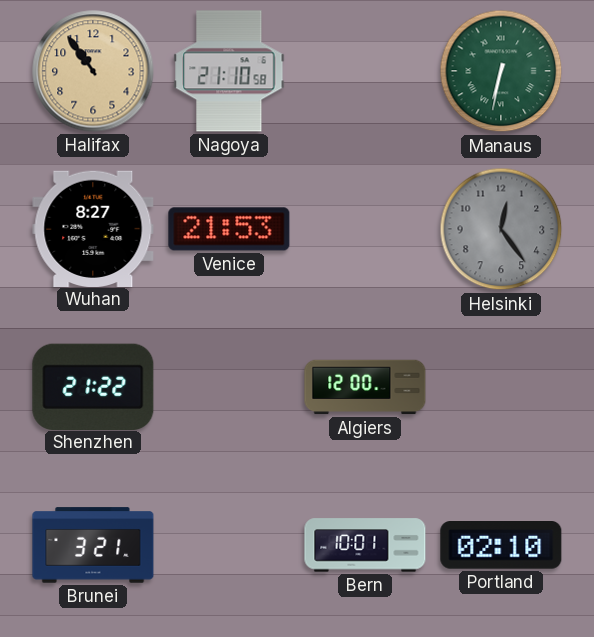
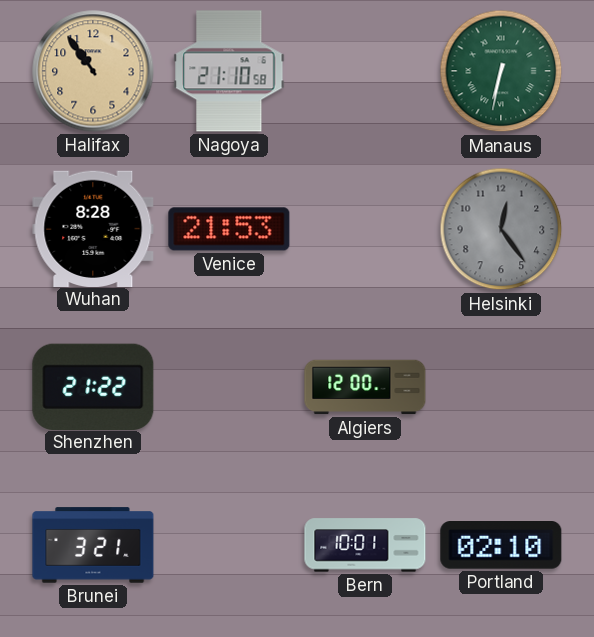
Wuhan: 8:27 -> 8:28 (93, 228)
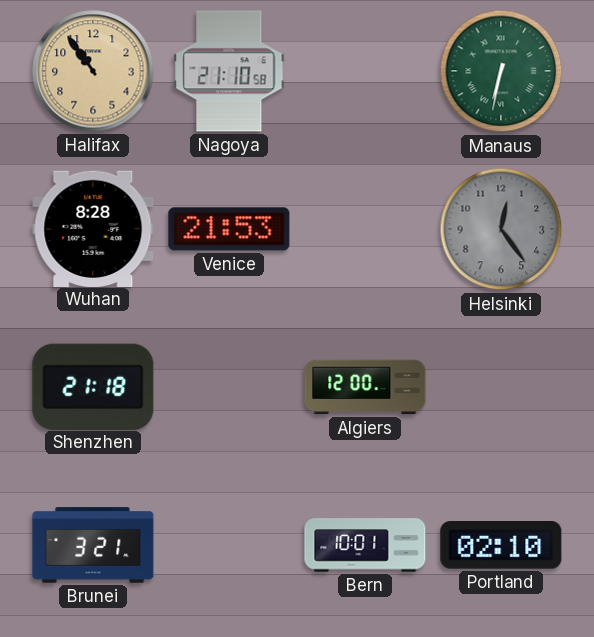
Shenzhen: 21:22 -> 21:18 (93, 386)
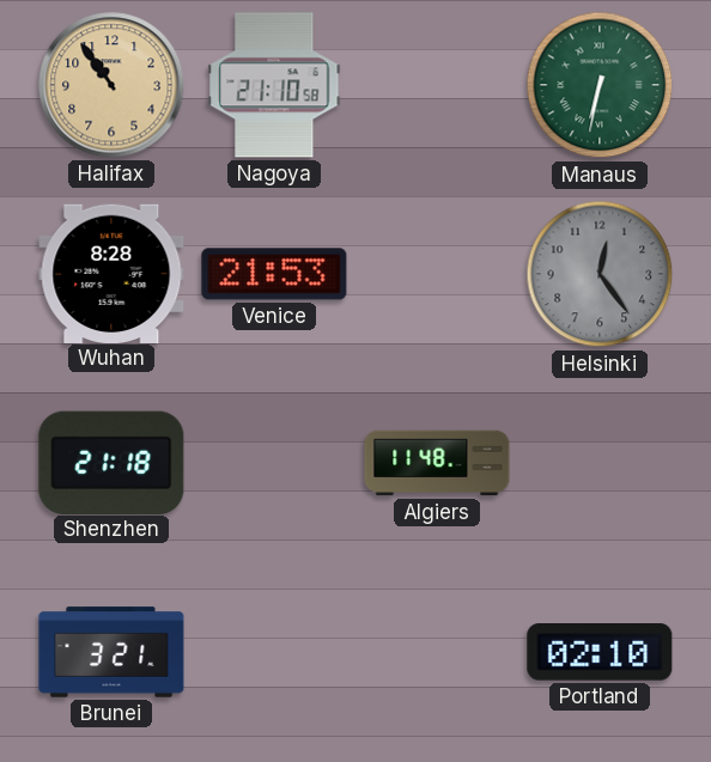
Algiers: 12:00 -> 11:48 (437, 463)
Bern: 10:01 -> none (365, 545)
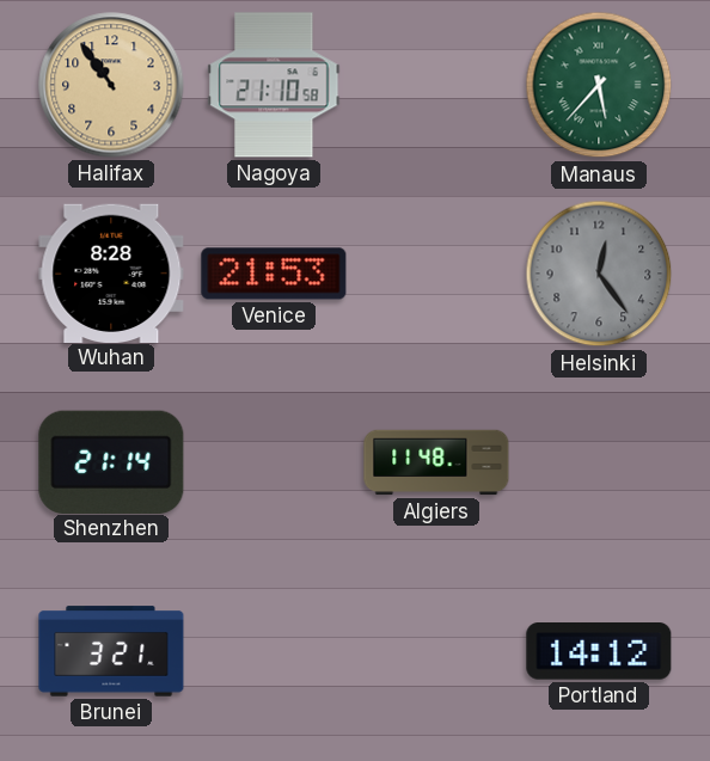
Manaus: 6:32 -> 5:37 (599, 85)
Shenzhen: 21:18 -> 21:14 (111, 461)
Portland: 02:10 -> 14:12 (599, 651)
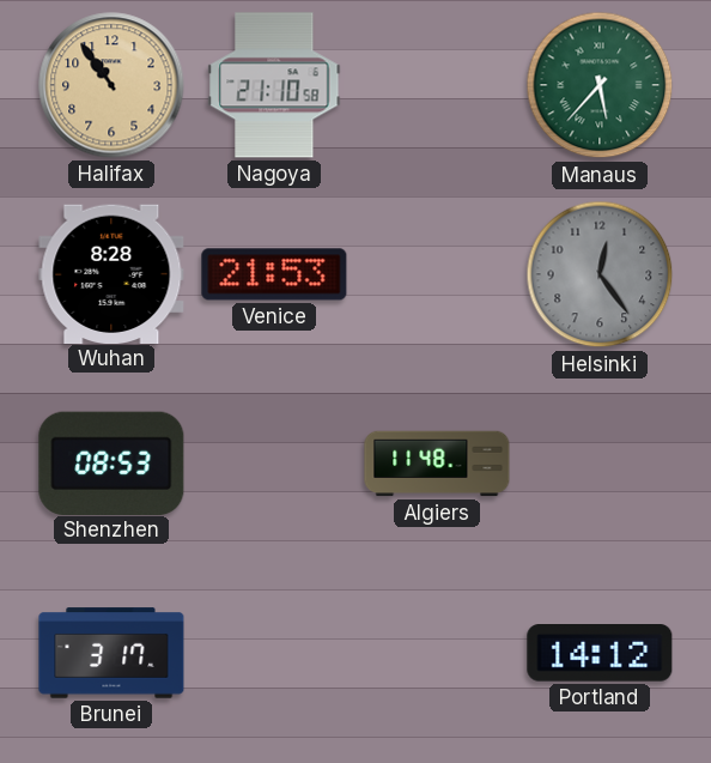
Shenzhen: 21:14 -> 08:53 (111, 462)
Brunei: 3:21 -> 3:17 (111, 653)
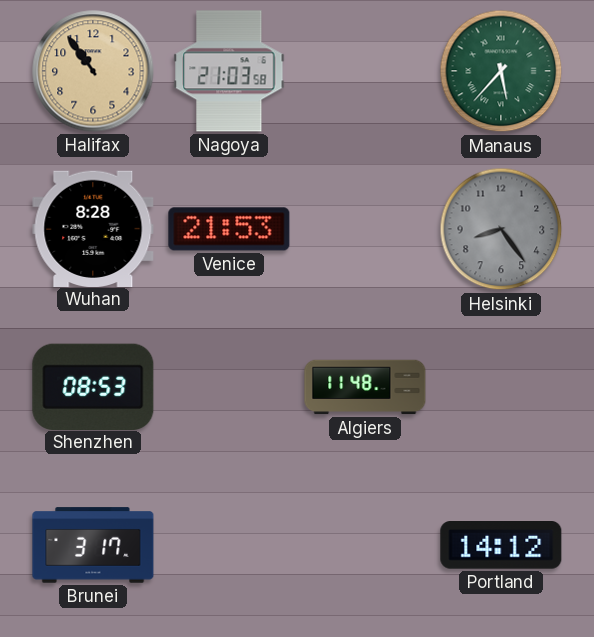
Nagoya: 21:10 -> 21:03 (229, 71)
Helsinki: 12:24 -> 8:24 (501, 229)
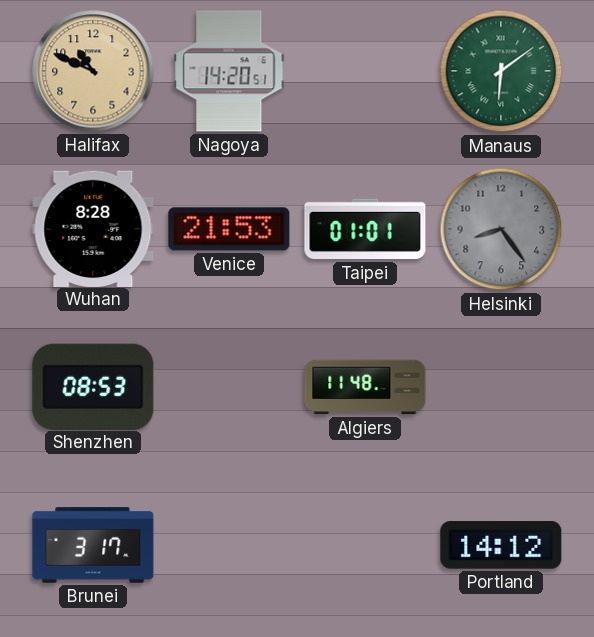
Halifax: 10:54 -> 10:49 (93, 71)
Nagoya: 21:03 -> 14:20 (229, 71)
Manaus: 5:37 -> 6:09 (501, 71)
Taipei: none -> 01:01 (365, 229)
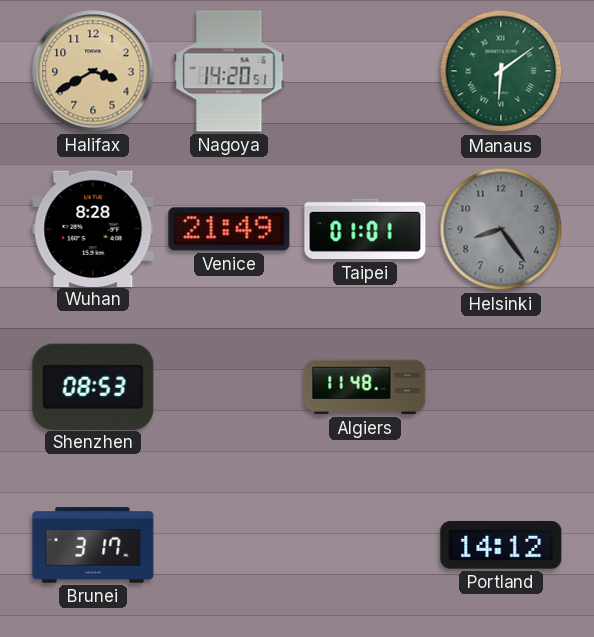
Halifax: 10:49 -> 3:40 (93, 71)
Venice: 21:53 -> 21:49 (229, 229)
